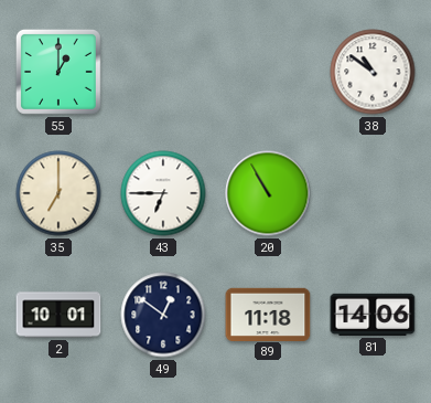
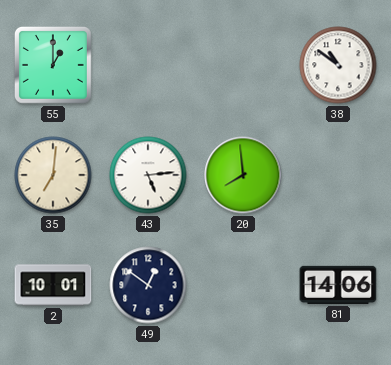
35: 7:00 -> 7:01 (53, 175)
43: 6:45 -> 5:14 (148, 175)
20: 10:55 -> 7:59 (243, 175)
89: 11:18 -> none (268, 314)
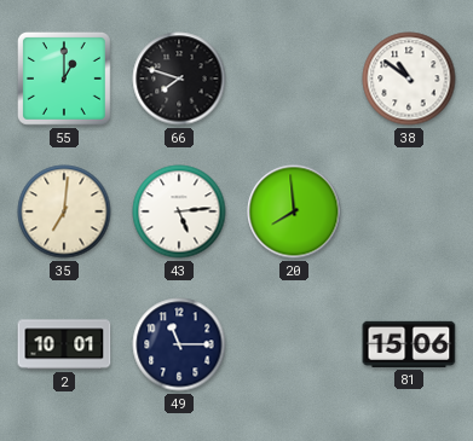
66: none -> 7:48 (179, 79)
49: 12:51 -> 11:15 (179, 344)
81: 14:06 -> 15:06 (409, 344)
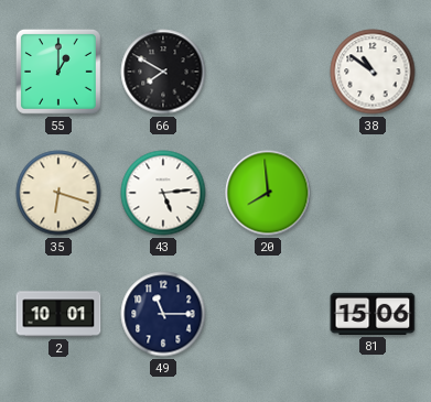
66: 7:48 -> 7:50 (163, 72)
35: 7:01 -> 6:18 (58, 193)
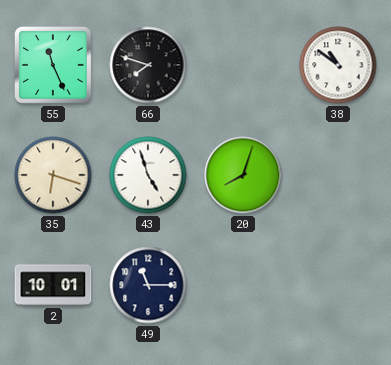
55: 1:00 -> 11:26 (53, 65)
66: 7:50 -> 7:48 (148, 65)
43: 5:14 -> 4:57 (148, 175)
20: 7:59 -> 8:03 (243, 175)
81: 15:06 -> none (373, 314)
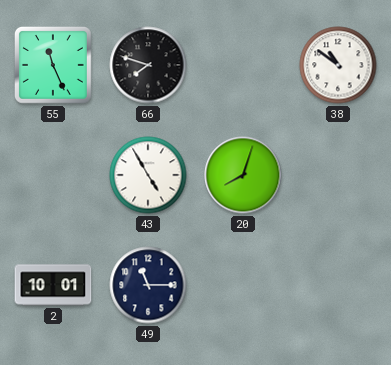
35: 6:18 -> none (53, 175)
43: 4:57 -> 4:55 (148, 175)
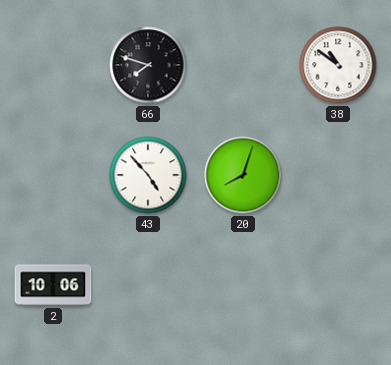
55: 11:26 -> none (53, 65)
43: 4:55 -> 4:53 (148, 175)
2: 10:01 -> 10:06 (53, 285)
49: 11:15 -> none (148, 285)
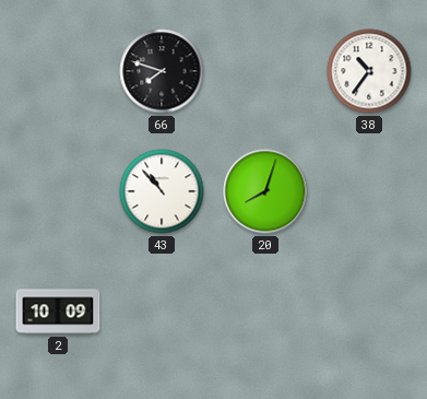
38: 10:51 -> 10:36 (369, 71)
43: 4:53 -> 10:53 (162, 191)
2: 10:06 -> 10:09 (58, 312)
